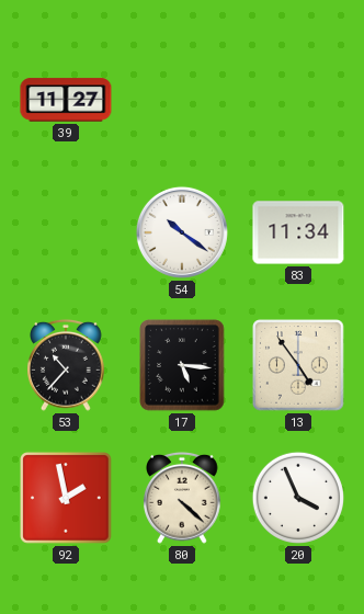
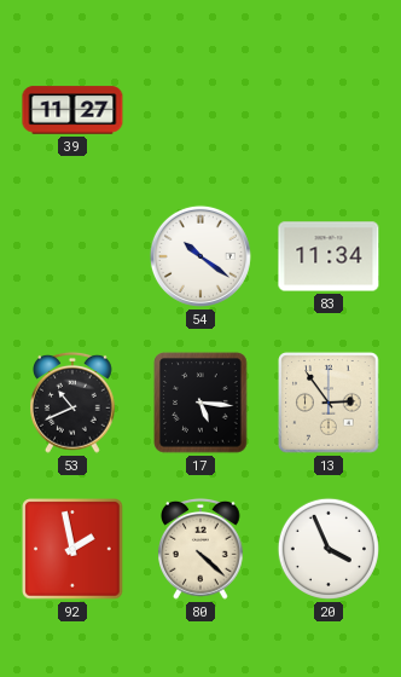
53: 10:37 -> 10:41 (74, 403)
13: 4:54 -> 2:54 (329, 403)
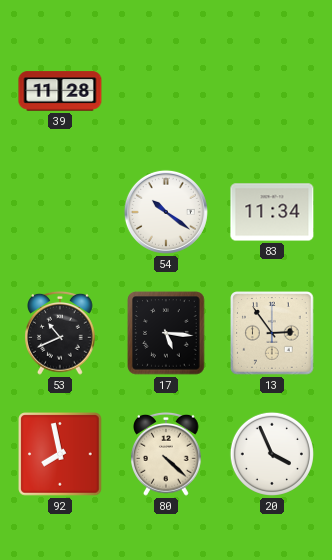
39: 11:27 -> 11:28 (60, 91)
92: 1:58 -> 7:58 (60, 454)
